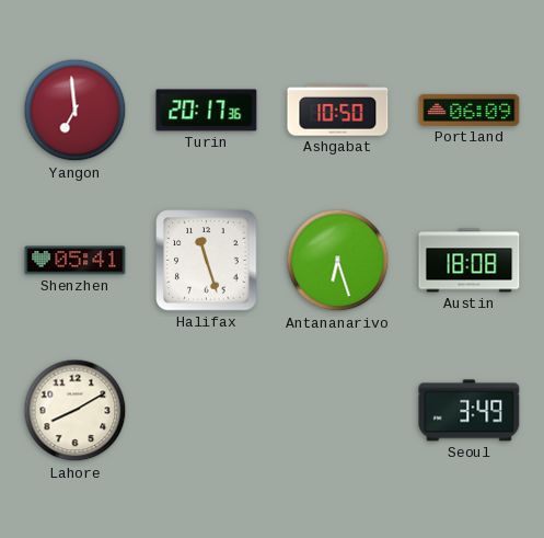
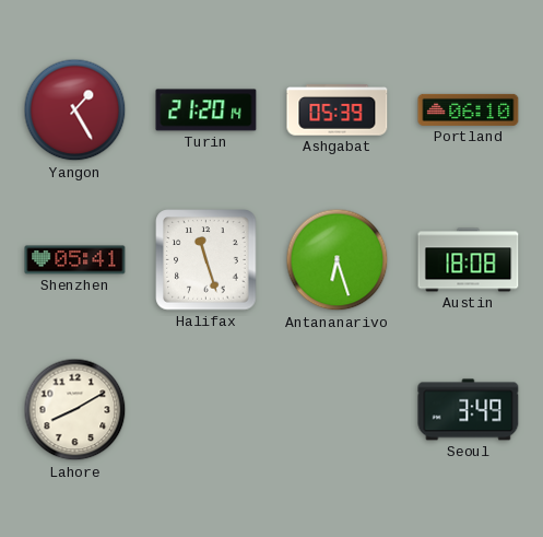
Yangon: 6:59 -> 1:25 (75, 110)
Turin: 20:17 -> 21:20 (206, 110)
Ashgabat: 10:50 -> 05:39 (338, 110)
Portland: 06:09 -> 06:10 (469, 109)
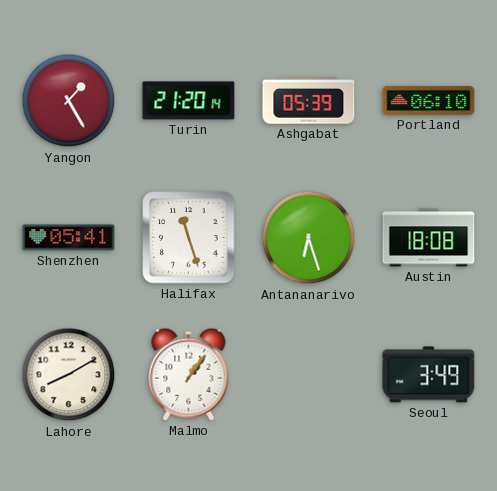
Malmo: none -> 1:06 (189, 374)
